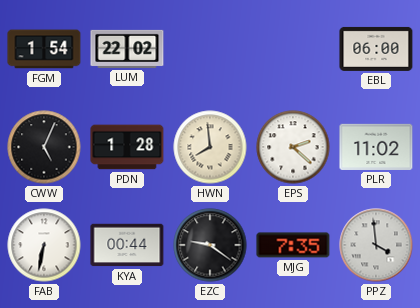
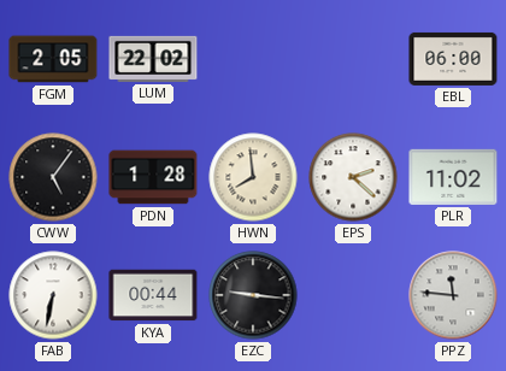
FGM: 1:54 -> 2:05 (53, 59)
CWW: 5:04 -> 5:06 (53, 177)
EZC: 9:21 -> 9:16 (253, 295)
MJG: 7:35 -> none (293, 245)
PPZ: 3:59 -> 11:46 (453, 295)
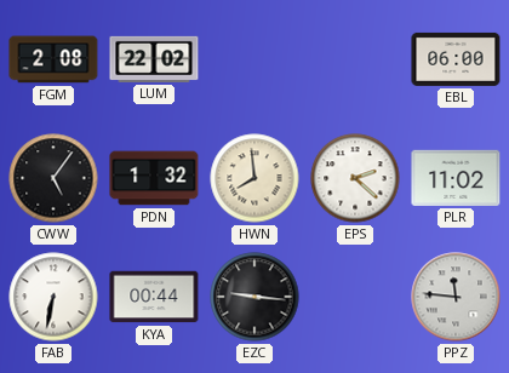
FGM: 2:05 -> 2:08 (53, 59)
PDN: 1:28 -> 1:32 (154, 178)
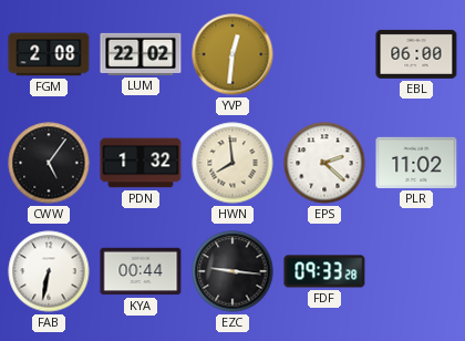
YVP: none -> 12:31 (232, 54)
FDF: none -> 09:33 (324, 271)
PPZ: 11:46 -> none (456, 297)
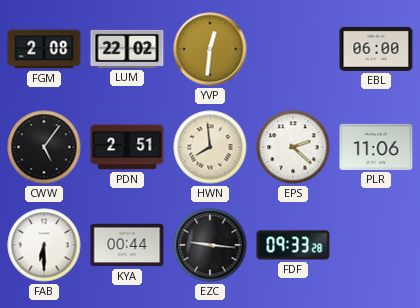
PDN: 1:32 -> 2:51 (127, 147)
PLR: 11:02 -> 11:06 (376, 147)
FAB: 6:32 -> 6:30 (44, 245)
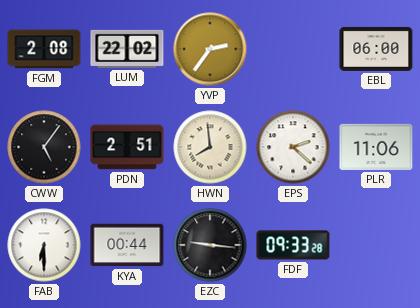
YVP: 12:31 -> 2:36 (210, 49)
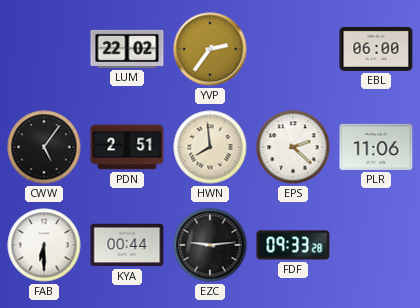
FGM: 2:08 -> none (44, 49)
EZC: 9:16 -> 9:14 (210, 245)
